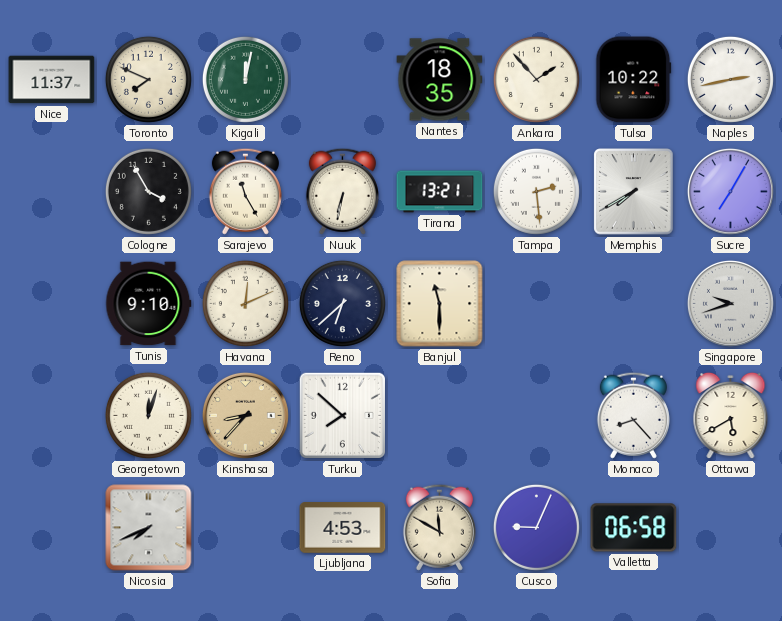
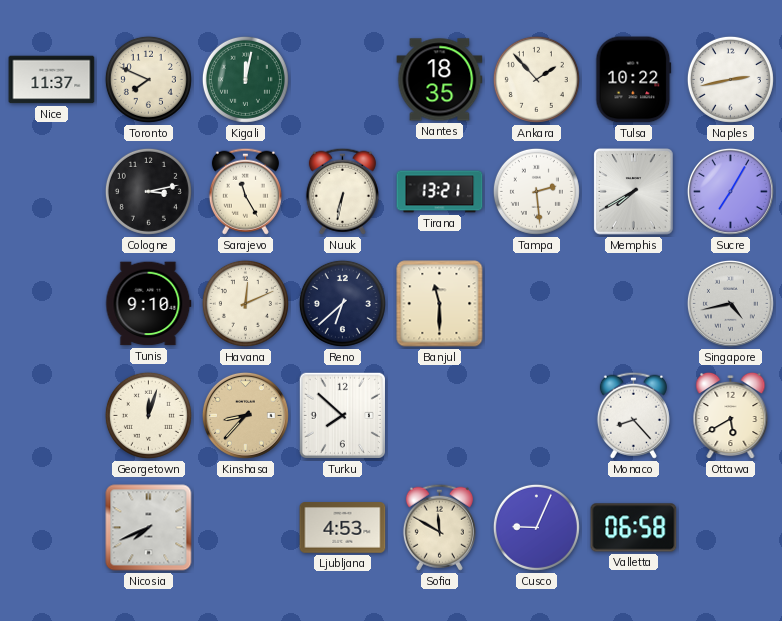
Cologne: 3:55 -> 3:13 (148, 191)
Singapore: 9:42 -> 4:43 (730, 303)
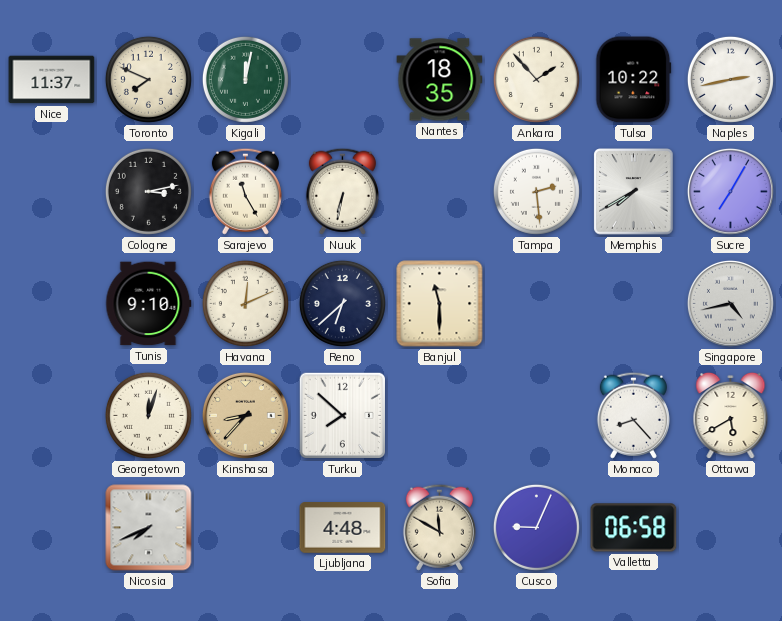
Tirana: 13:21 -> none (440, 192)
Ljubljana: 4:53 -> 4:48 (343, 528)
